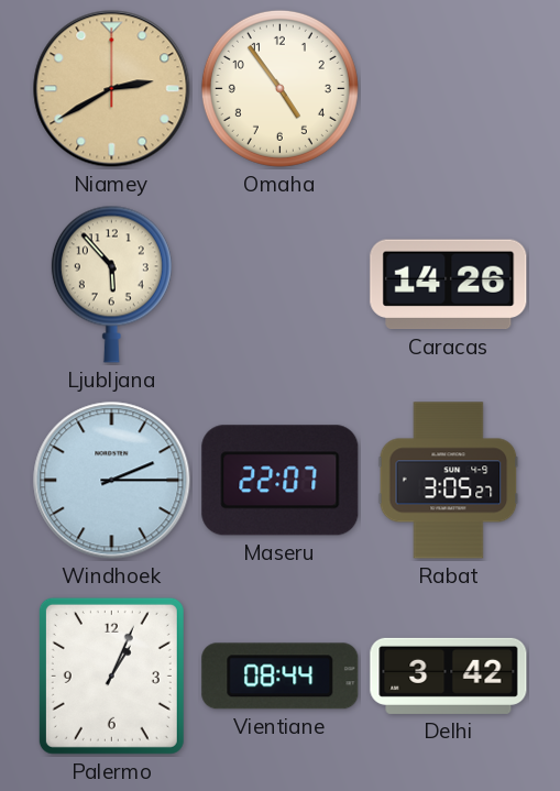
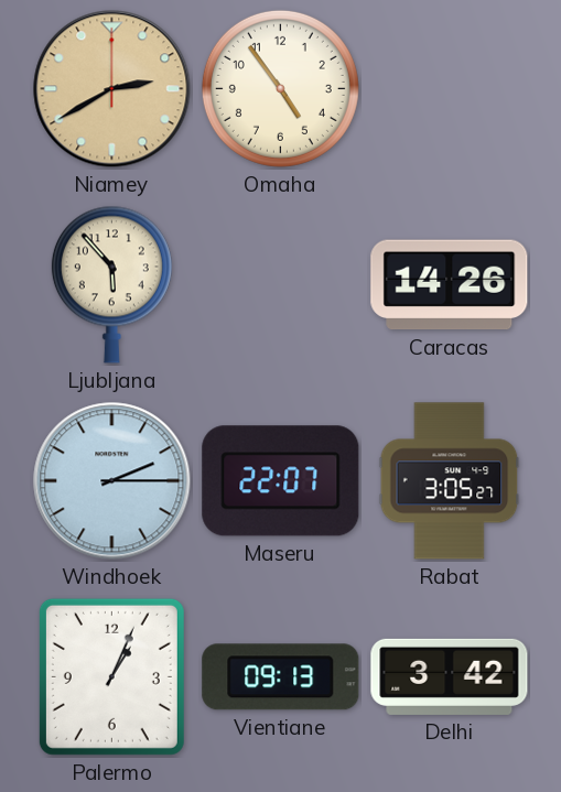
Vientiane: 08:44 -> 09:13 (281, 677)
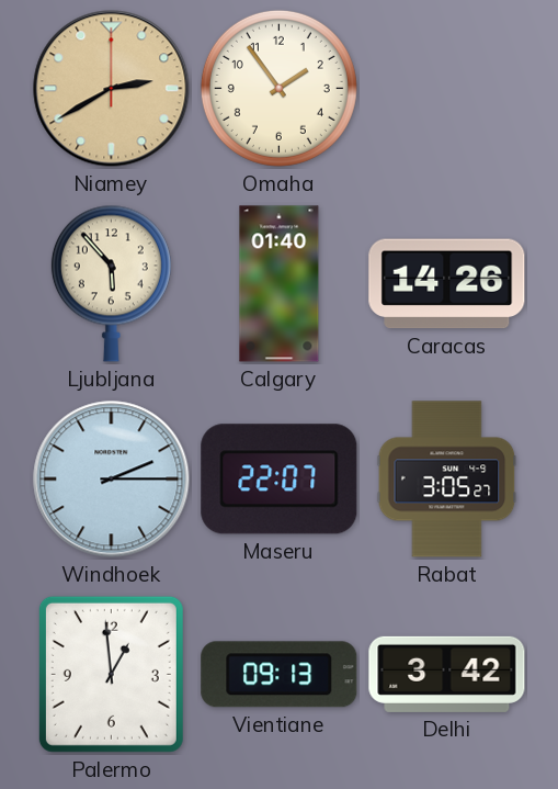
Omaha: 4:54 -> 1:54 (278, 88)
Calgary: none -> 01:40 (280, 284)
Palermo: 1:04 -> 12:59 (111, 674)
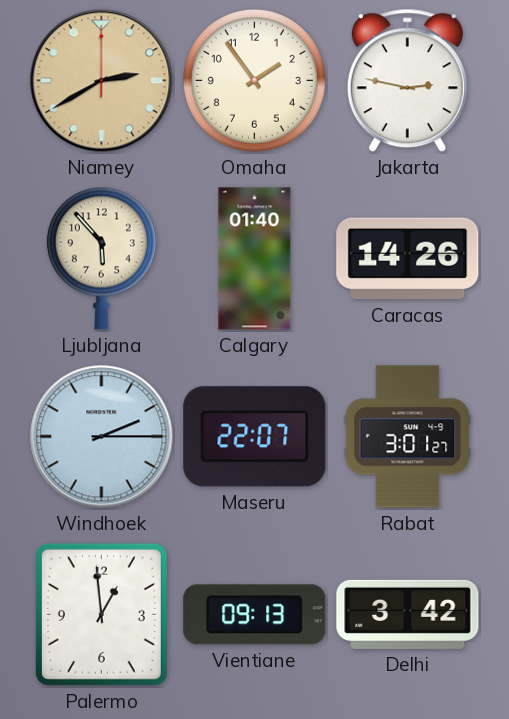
Jakarta: none -> 2:47 (407, 81)
Rabat: 3:05 -> 3:01 (408, 437)
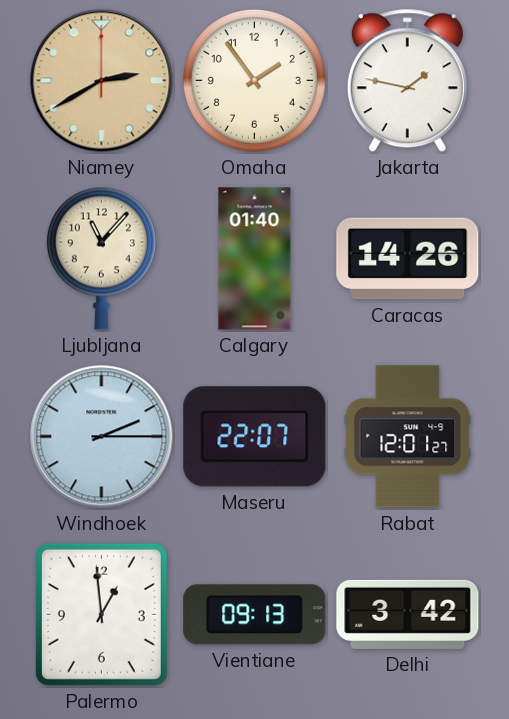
Jakarta: 2:47 -> 1:47 (407, 81)
Ljubljana: 5:53 -> 11:07 (101, 258)
Rabat: 3:01 -> 12:01 (408, 437)
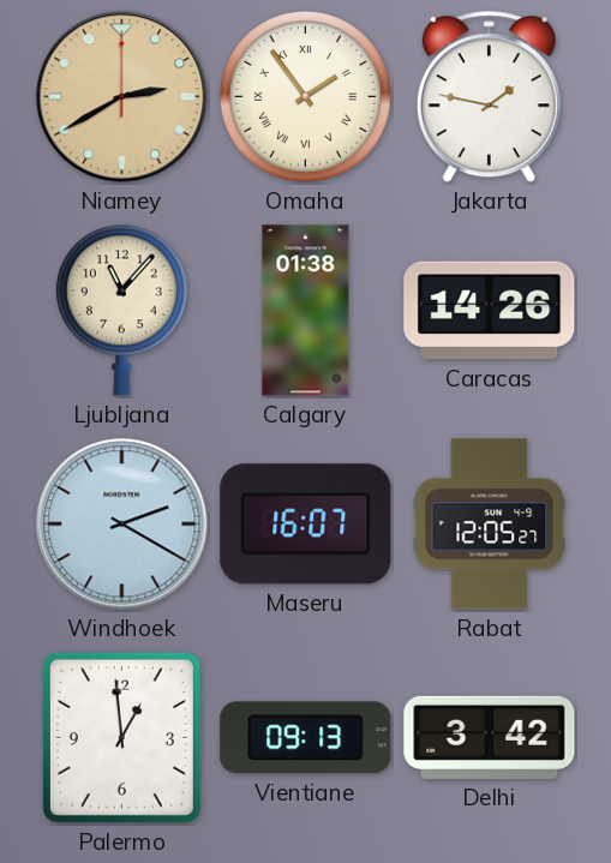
Omaha numerals: Arabic -> Roman (305, 96)
Calgary: 01:40 -> 01:38 (306, 311)
Windhoek: 2:15 -> 2:20 (122, 525)
Maseru: 22:07 -> 16:07 (306, 525)
Rabat: 12:01 -> 12:05 (490, 525)
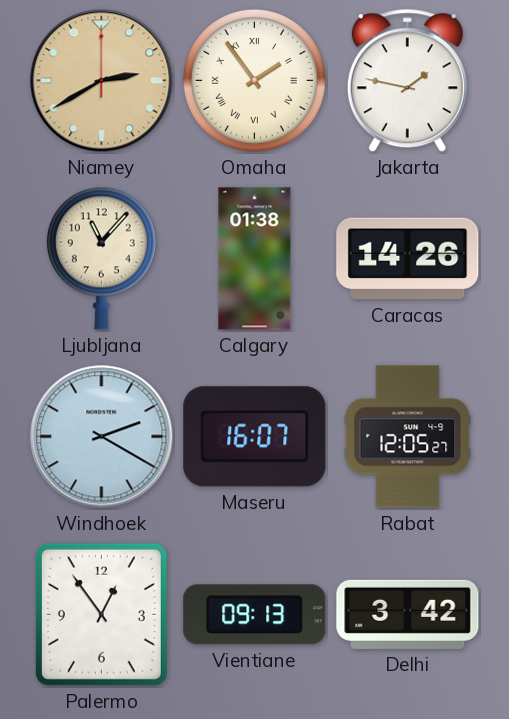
Palermo: 12:59 -> 12:54 (101, 614)
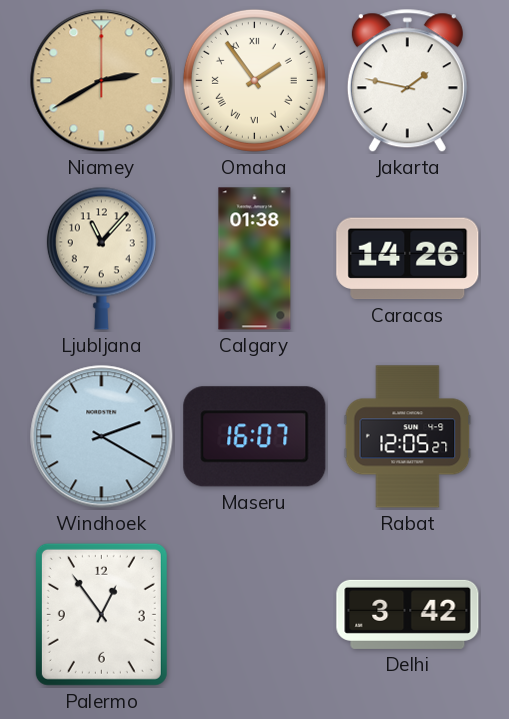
Vientiane: 09:13 -> none (255, 615)
